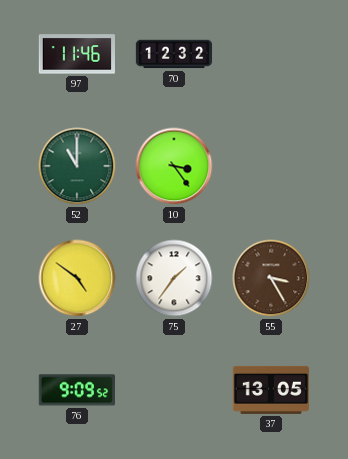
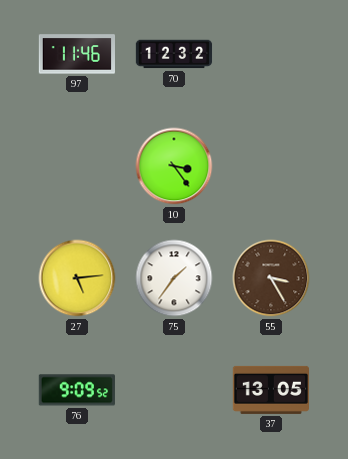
52: 11:00 -> none (77, 166)
27: 4:51 -> 5:14 (77, 278)
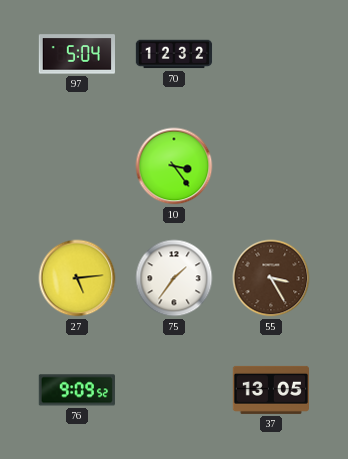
97: 11:46 -> 5:04 (76, 54)
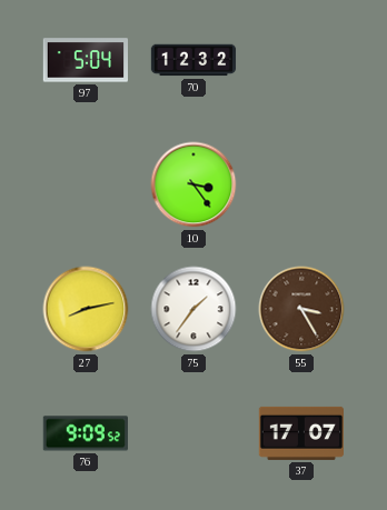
27: 5:14 -> 8:13 (86, 309)
37: 13:05 -> 17:07 (300, 433)
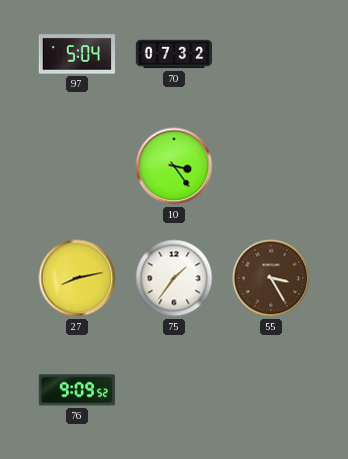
70: 12:32 -> 07:32 (174, 54)
37: 17:07 -> none (300, 433)
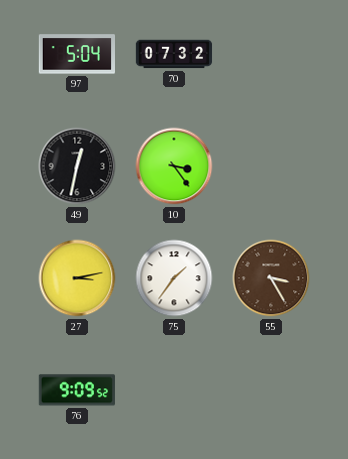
49: none -> 12:32 (77, 166)
27: 8:13 -> 3:13 (77, 278)
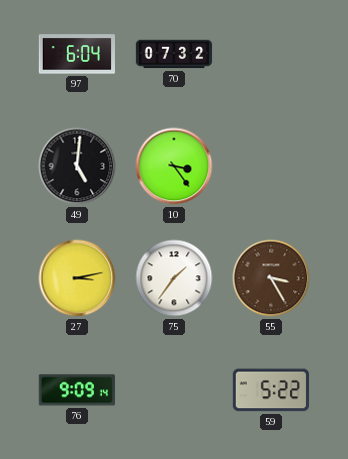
97: 5:04 -> 6:04 (76, 54)
49: 12:32 -> 5:01 (77, 166)
76: 9:09:52 -> 9:09:14 (77, 390)
59: none -> 5:22 (270, 390)
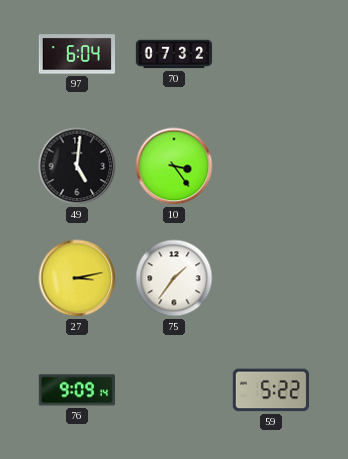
55: 3:25 -> none (271, 278)
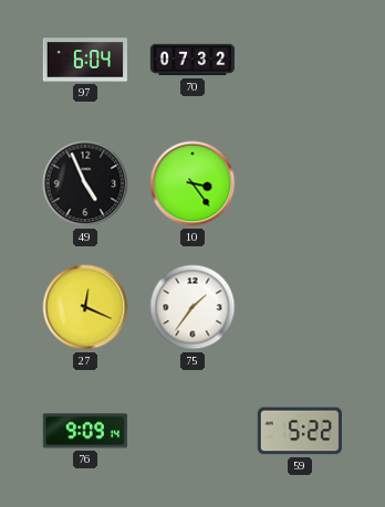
49: 5:01 -> 4:56 (85, 183)
27: 3:13 -> 12:19 (85, 307)
